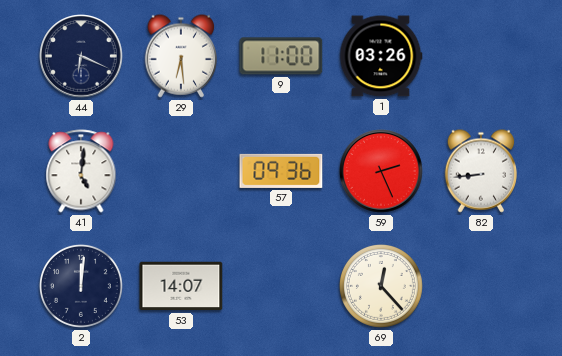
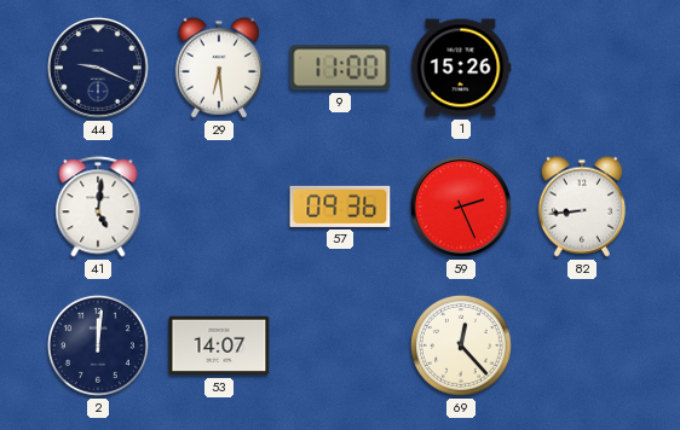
44: 6:19 -> 9:19 (98, 68)
1: 03:26 -> 15:26 (461, 68)
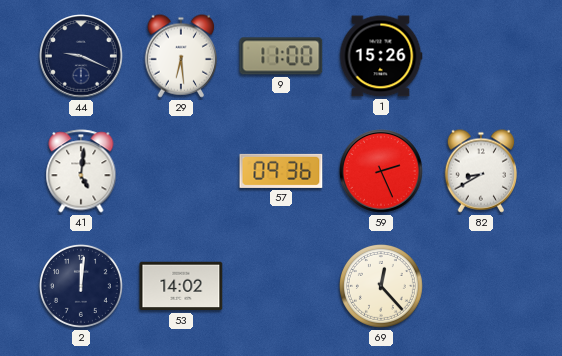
82: 8:44 -> 8:40 (480, 171)
53: 14:07 -> 14:02 (181, 286)
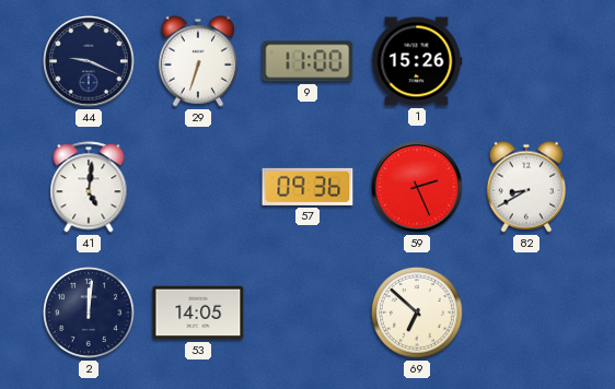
29: 6:29 -> 6:33 (197, 61)
53: 14:02 -> 14:05 (198, 313)
69: 12:23 -> 6:52 (417, 313)
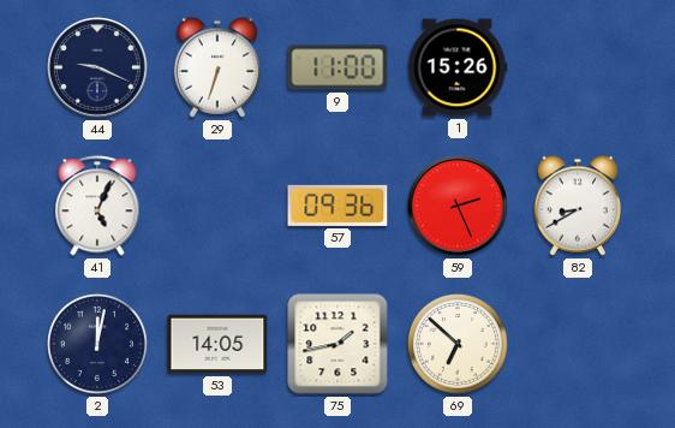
41: 5:01 -> 5:04 (97, 206)
2: 12:01 -> 12:02 (97, 344)
75: none -> 1:43 (337, 344)
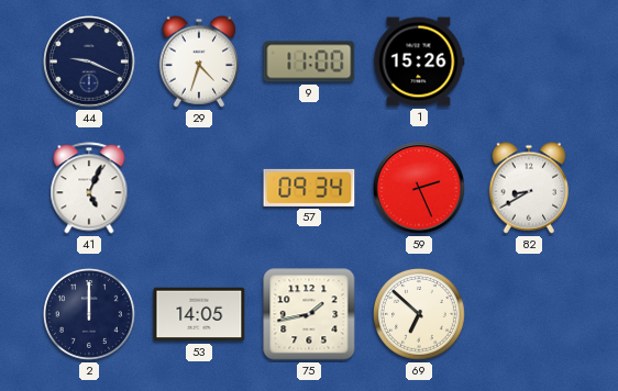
29: 6:33 -> 4:33 (198, 62)
57: 09:36 -> 09:34 (309, 188)
2: 12:02 -> 12:00 (89, 314)
